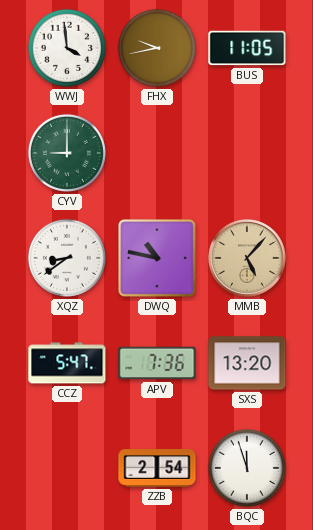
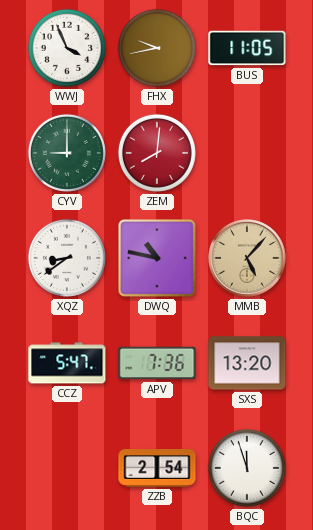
WWJ: 3:59 -> 3:56 (67, 48)
ZEM: none -> 8:01 (157, 153)
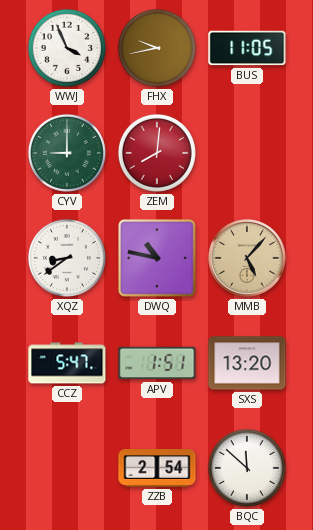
APV: 7:36 -> 1:51 (157, 363)
BQC: 11:57 -> 11:52 (247, 468)
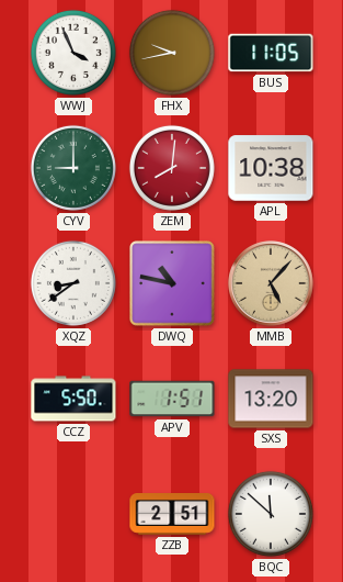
APL: none -> 10:38 (271, 168)
CCZ: 5:47 -> 5:50 (73, 399)
ZZB: 2:54 -> 2:51 (172, 515)
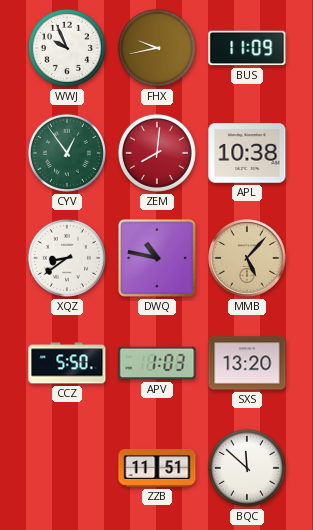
WWJ: 3:56 -> 9:56 (67, 48)
BUS: 11:05 -> 11:09 (247, 48)
CYV: 9:00 -> 12:54 (67, 153)
APV: 1:51 -> 1:03 (157, 363)
ZZB: 2:51 -> 11:51 (157, 469)
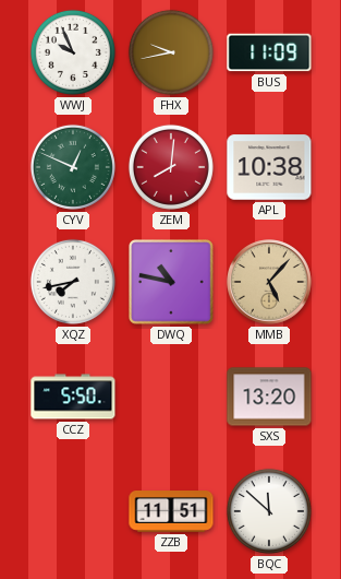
CYV: 12:54 -> 12:49 (73, 167)
XQZ: 8:39 -> 7:43 (73, 282)
APV: 1:03 -> none (157, 363)
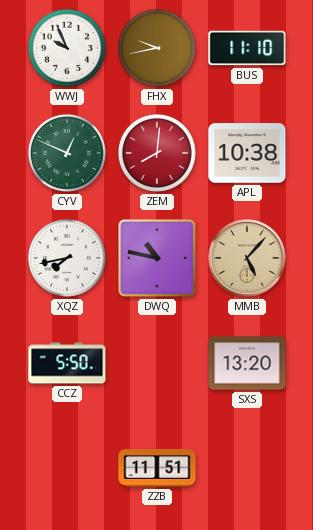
BUS: 11:09 -> 11:10 (247, 48)
BQC: 11:52 -> none (269, 511)
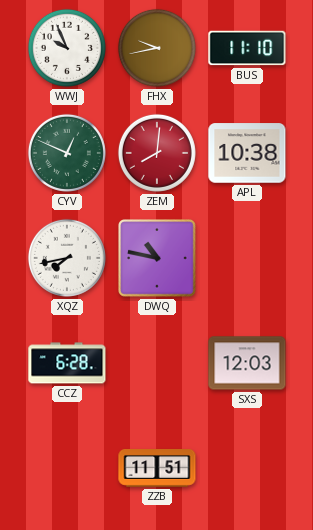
MMB: 5:07 -> none (247, 258)
CCZ: 5:50 -> 6:28 (67, 363)
SXS: 13:20 -> 12:03 (247, 363)
